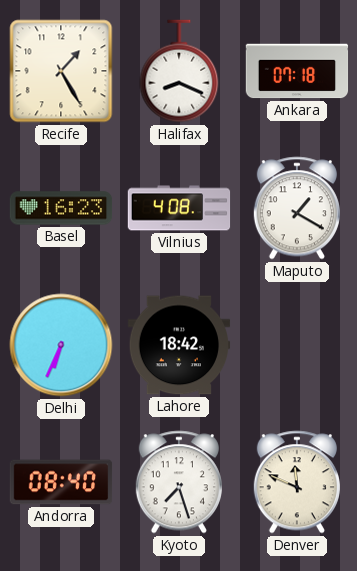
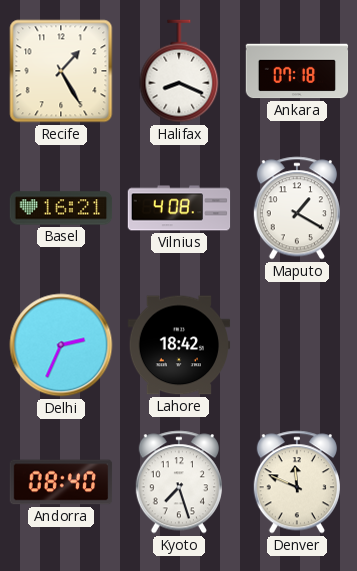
Basel: 16:23 -> 16:21 (61, 208)
Delhi: 6:34 -> 2:34 (61, 345)
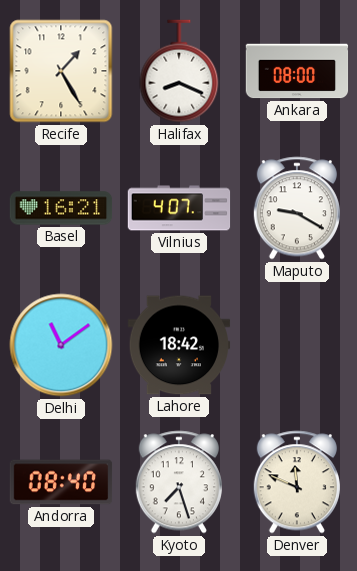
Ankara: 07:18 -> 08:00 (297, 71)
Vilnius: 4:08 -> 4:07 (179, 208)
Maputo: 1:20 -> 9:20 (297, 208)
Delhi: 2:34 -> 11:09 (61, 345)
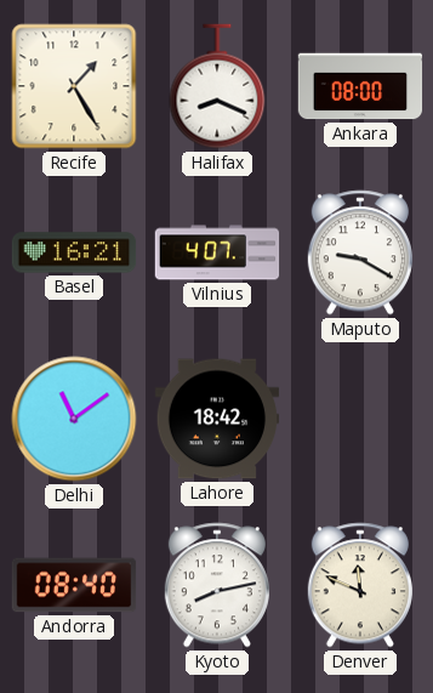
Kyoto: 7:27 -> 8:13 (217, 585)
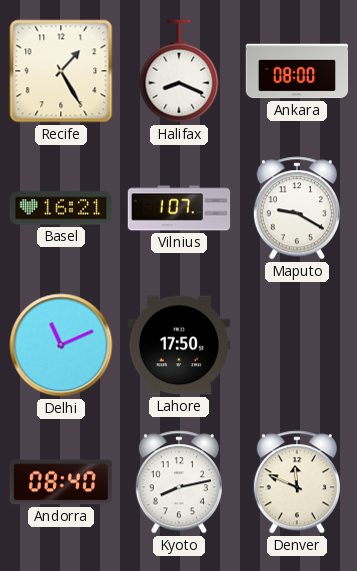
Vilnius: 4:07 -> 1:07 (179, 208)
Delhi: 11:09 -> 11:11 (61, 345)
Lahore: 18:42 -> 17:50 (179, 345)
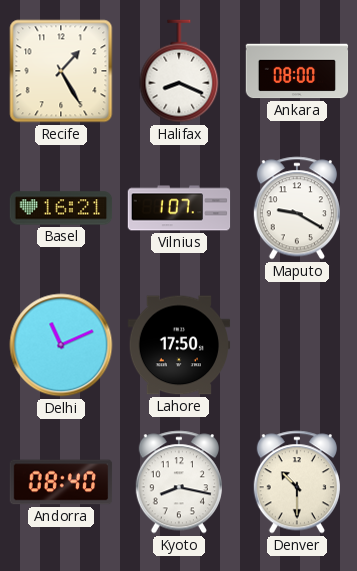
Kyoto: 8:13 -> 8:17 (179, 482)
Denver: 11:49 -> 10:30 (297, 482)
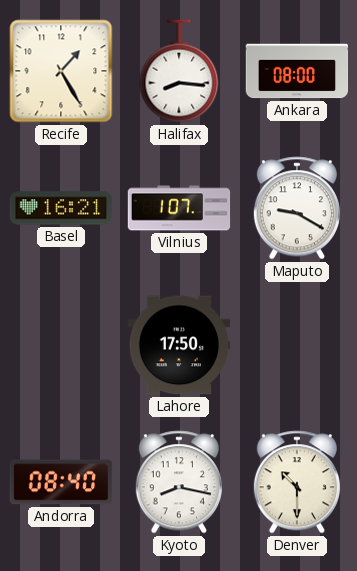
Halifax: 8:19 -> 8:16 (179, 71)
Delhi: 11:11 -> none (61, 345)
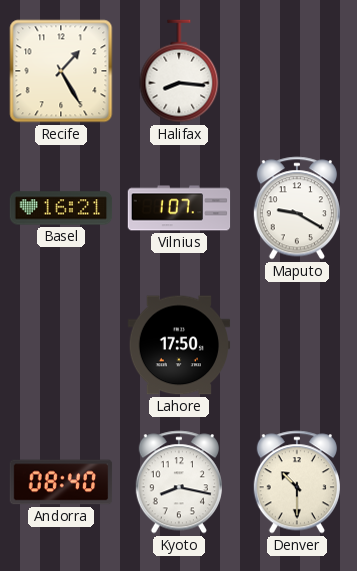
Ankara: 08:00 -> none (297, 71)
